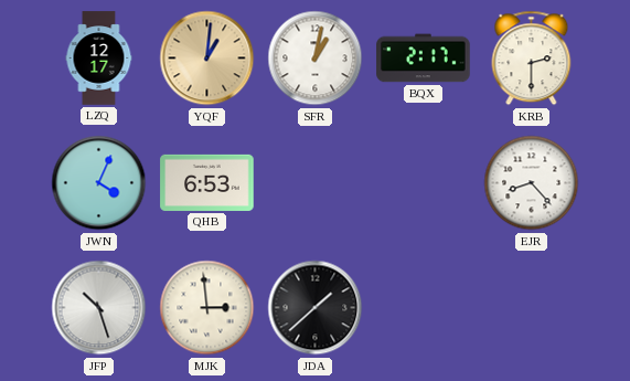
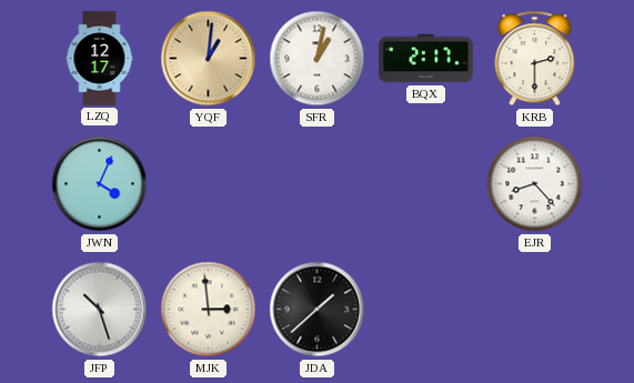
QHB: 6:53 -> none (207, 182)
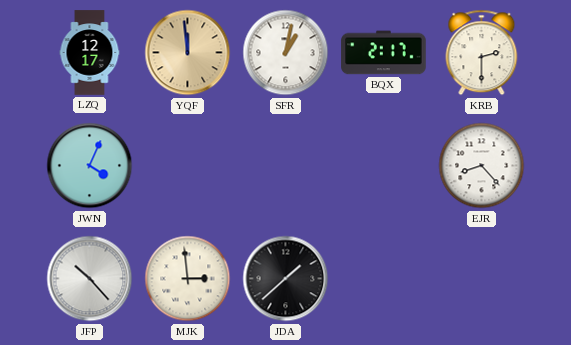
YQF: 1:01 -> 11:59 (188, 53)
JFP: 10:27 -> 10:23 (90, 279)
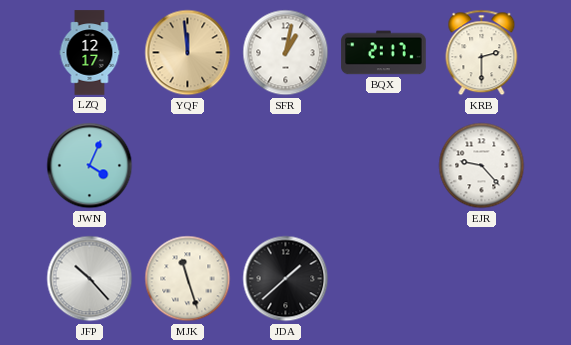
EJR: 8:23 -> 9:23 (482, 166)
MJK: 2:59 -> 11:27 (188, 279)
